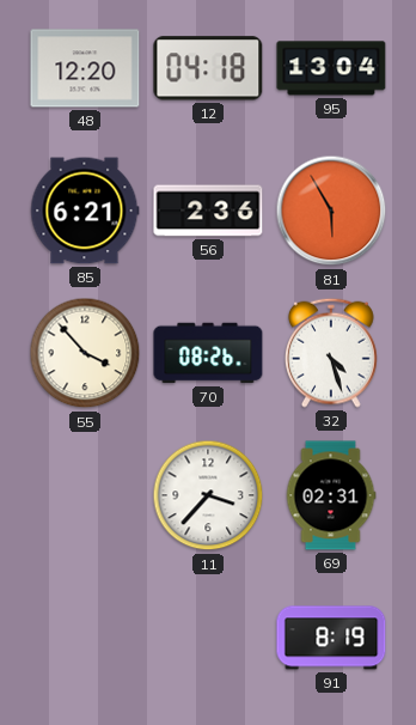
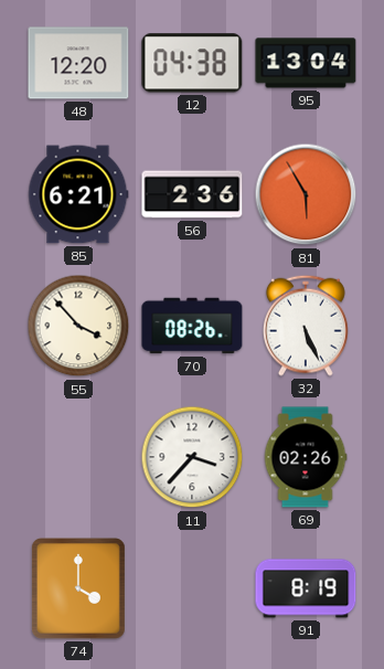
12: 04:18 -> 04:38 (192, 63)
32: 4:27 -> 5:26 (307, 326)
69: 02:31 -> 02:26 (306, 457)
74: none -> 4:00 (78, 588)
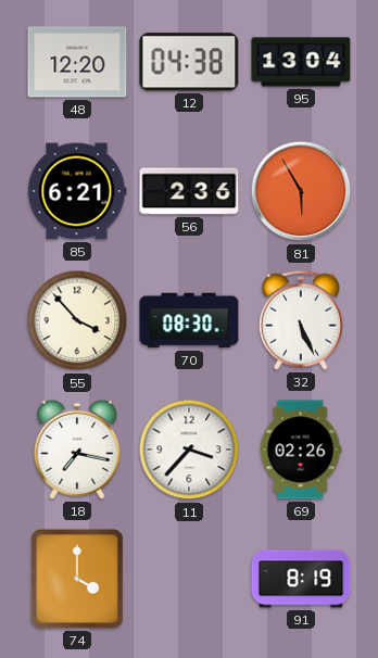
70: 08:26 -> 08:30 (189, 320)
18: none -> 7:17 (77, 450)
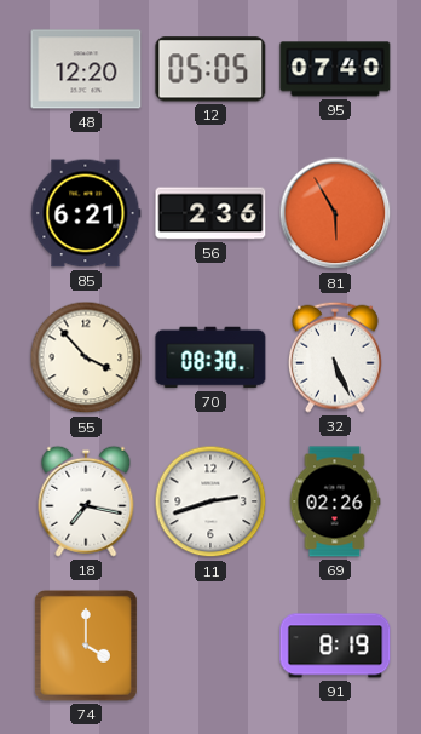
12: 04:38 -> 05:05 (211, 69)
95: 13:04 -> 07:40 (335, 69)
11: 3:37 -> 2:42 (211, 501)
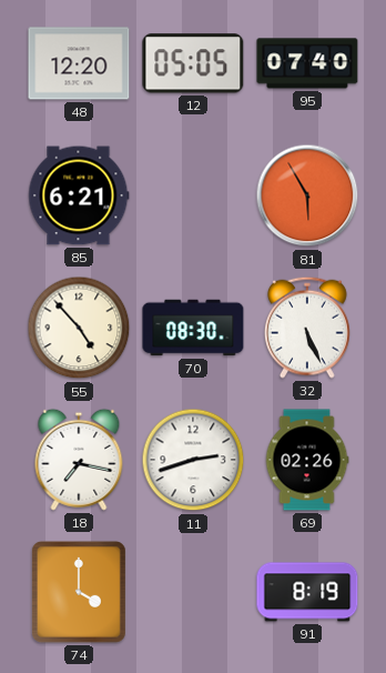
56: 2:36 -> none (211, 213)
55: 3:53 -> 4:53 (79, 328)
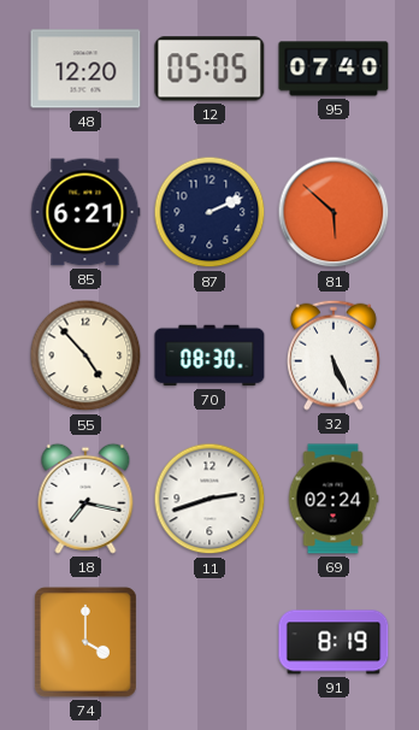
87: none -> 2:11 (209, 212)
81: 5:55 -> 5:52 (334, 212)
69: 02:26 -> 02:24 (334, 499)
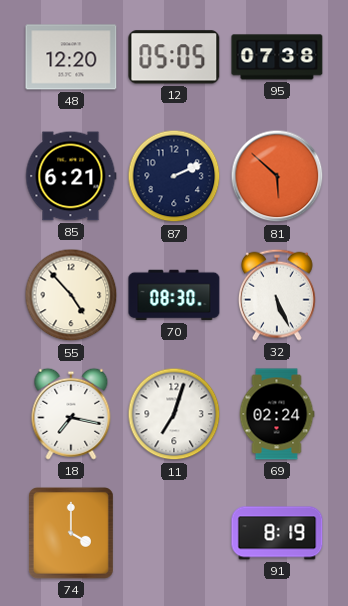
95: 07:40 -> 07:38 (277, 57)
11: 2:42 -> 7:03 (174, 414)
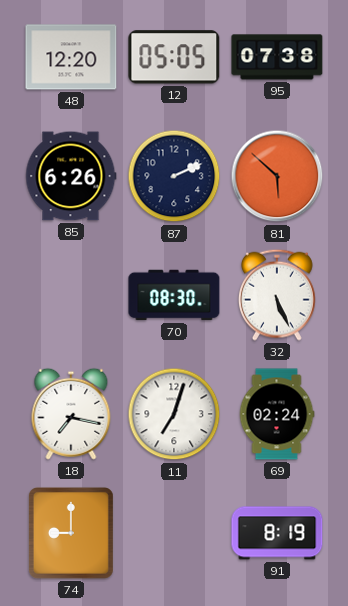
85: 6:21 -> 6:26 (71, 176)
55: 4:53 -> none (71, 295)
74: 4:00 -> 9:00 (71, 533)
